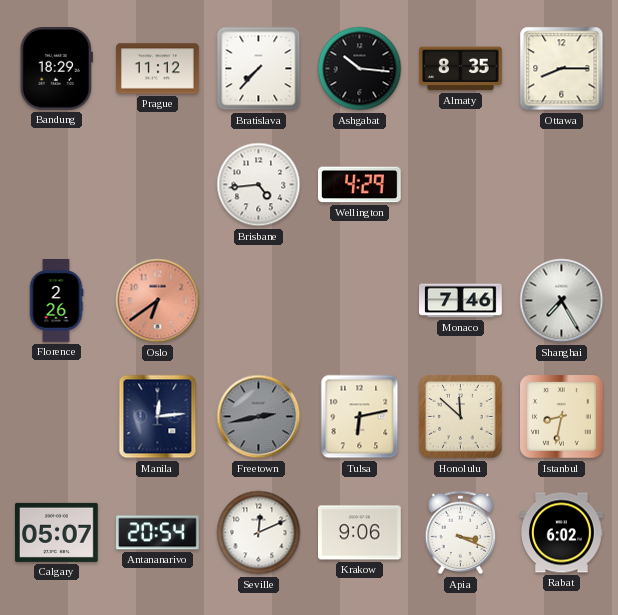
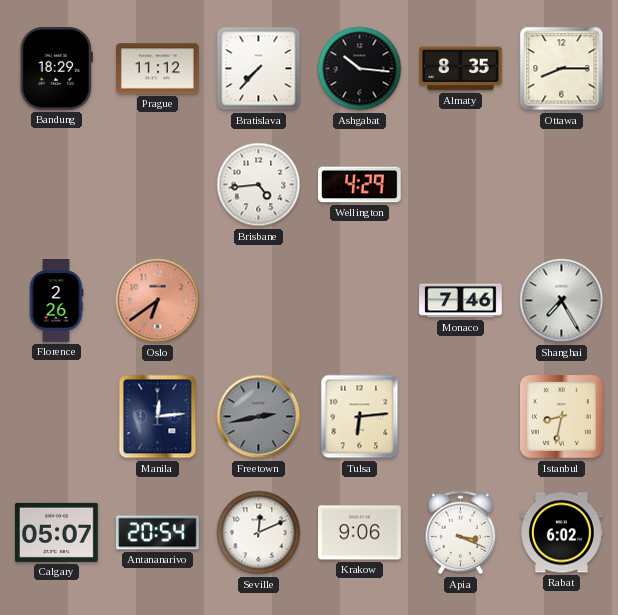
Tulsa: 6:13 -> 6:14 (360, 417)
Honolulu: 11:52 -> none (461, 417)
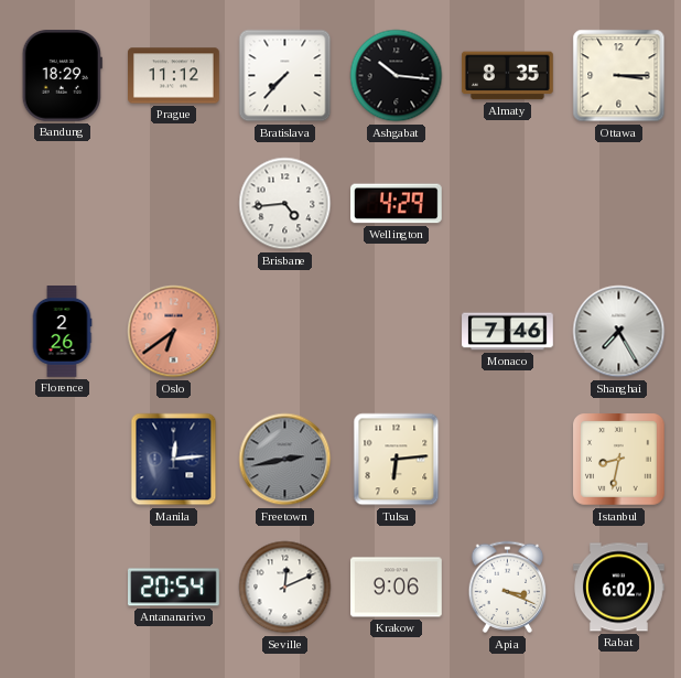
Ottawa: 8:15 -> 3:15 (619, 76)
Calgary: 05:07 -> none (57, 532)
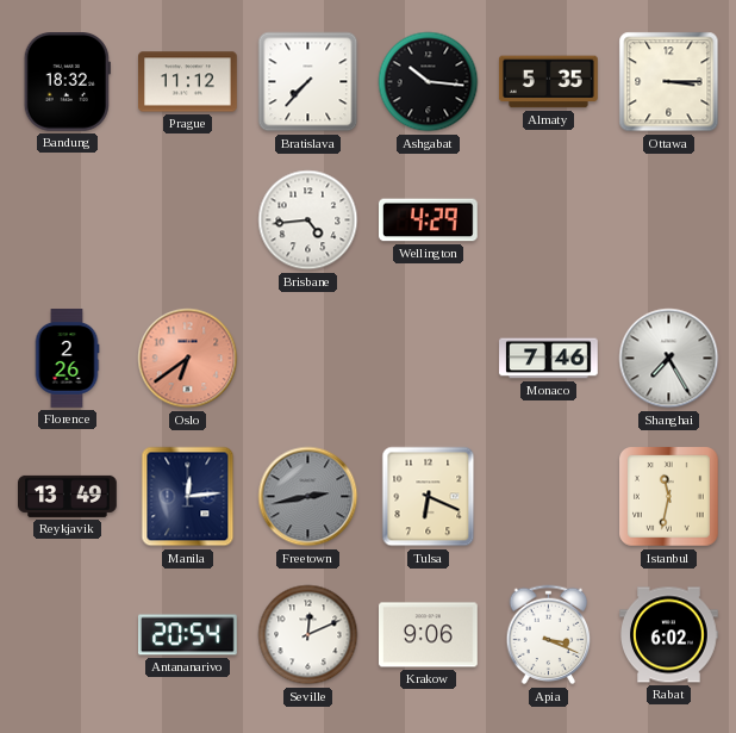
Bandung: 18:29 -> 18:32 (67, 82)
Almaty: 8:35 -> 5:35 (549, 82)
Reykjavik: none -> 13:49 (68, 496)
Tulsa: 6:14 -> 6:19 (429, 497)
Istanbul: 8:32 -> 11:32 (669, 497)
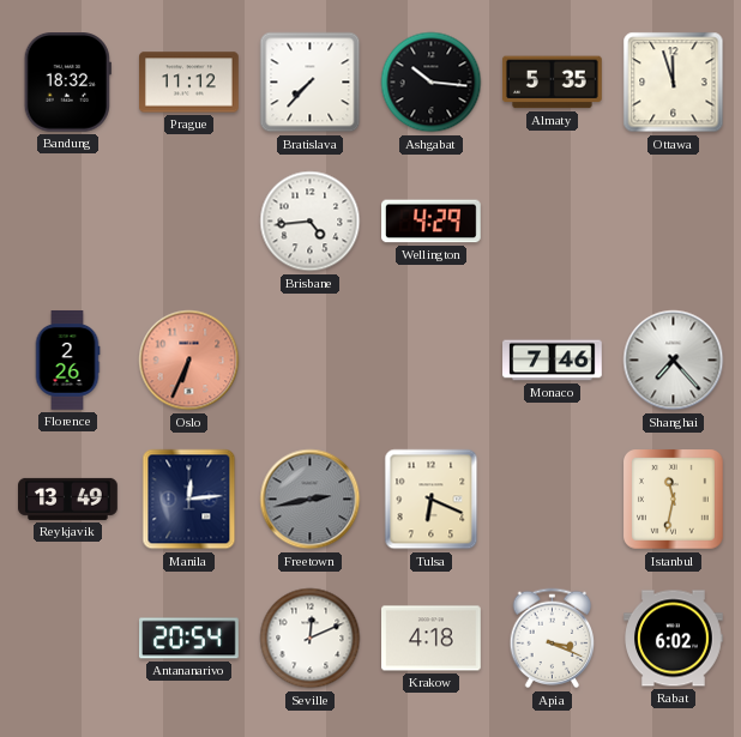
Ottawa: 3:15 -> 11:57 (674, 83)
Oslo: 6:39 -> 6:34 (189, 361)
Shanghai: 7:25 -> 7:23 (674, 361)
Krakow: 9:06 -> 4:18 (432, 639)
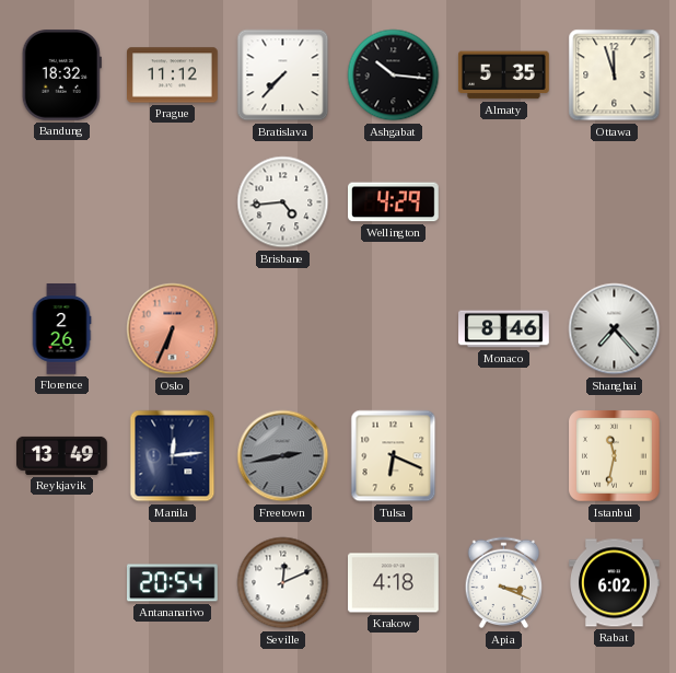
Monaco: 7:46 -> 8:46 (504, 329)
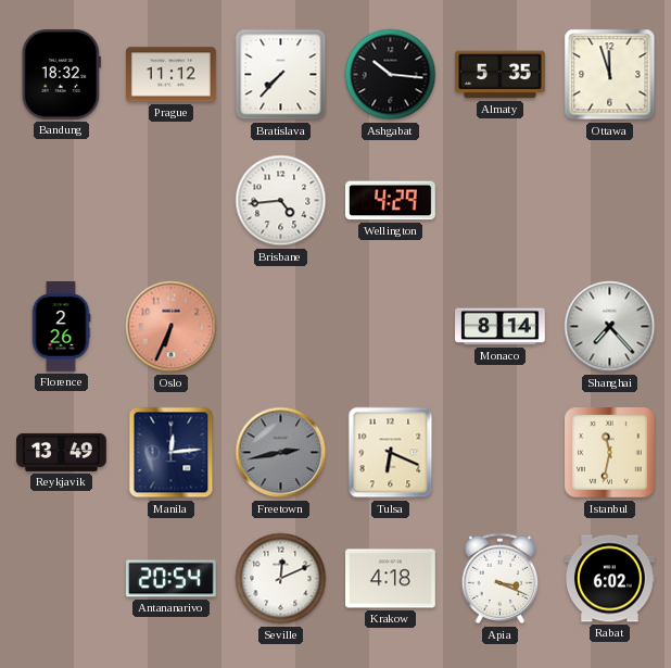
Monaco: 8:46 -> 8:14 (501, 327)
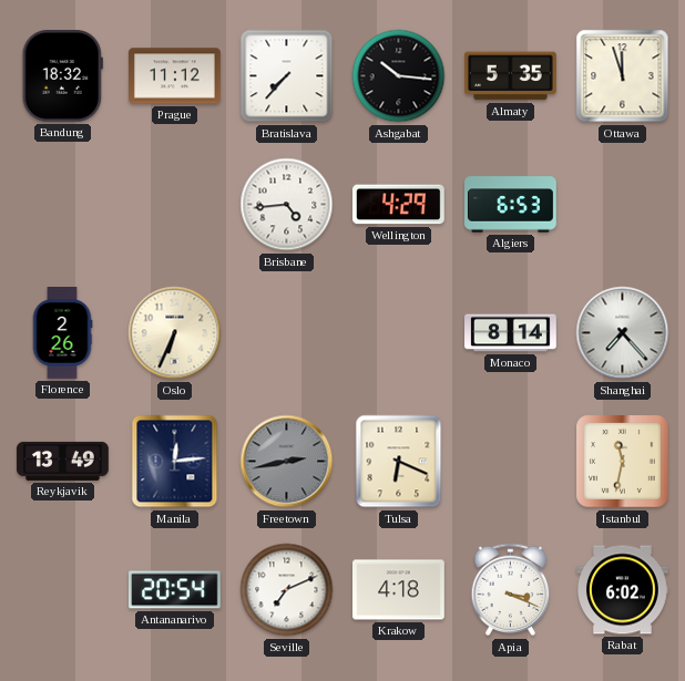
Algiers: none -> 6:53 (511, 205)
Oslo dial: salmon -> cream (175, 333)
Seville: 12:11 -> 7:11 (287, 590)
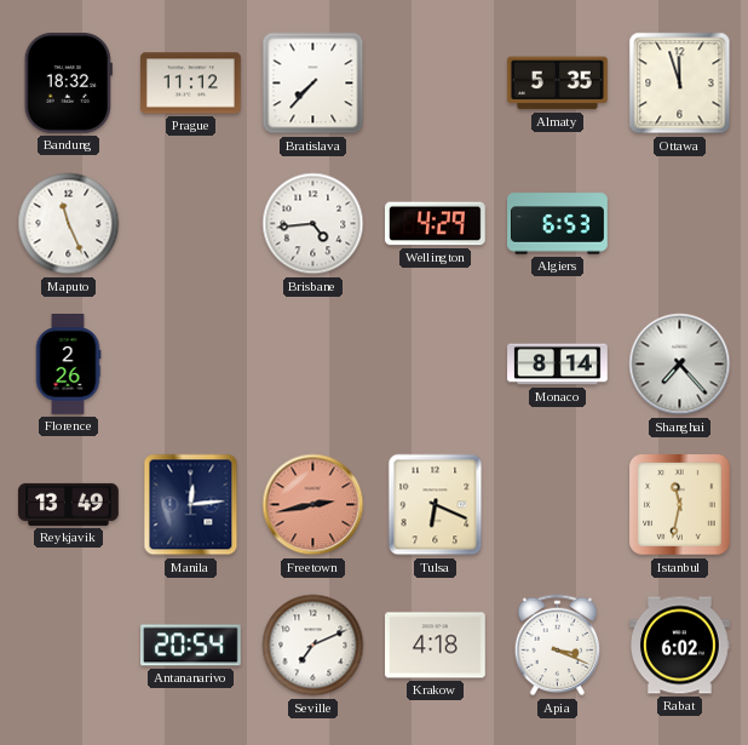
Ashgabat: 10:16 -> none (399, 76)
Maputo: none -> 11:26 (69, 224)
Oslo: 6:34 -> none (175, 333)
Freetown dial: grey -> salmon (313, 505)
